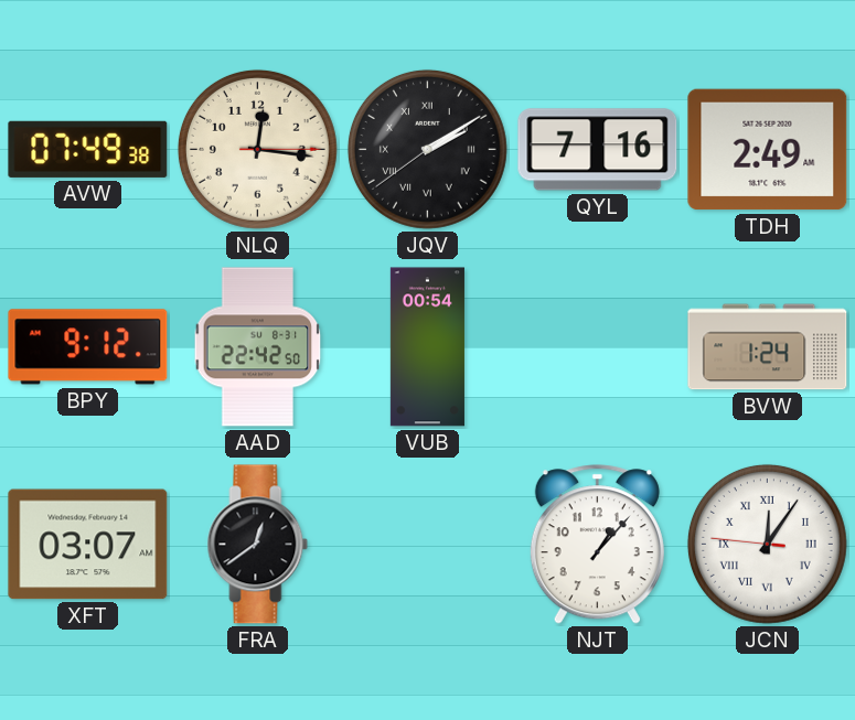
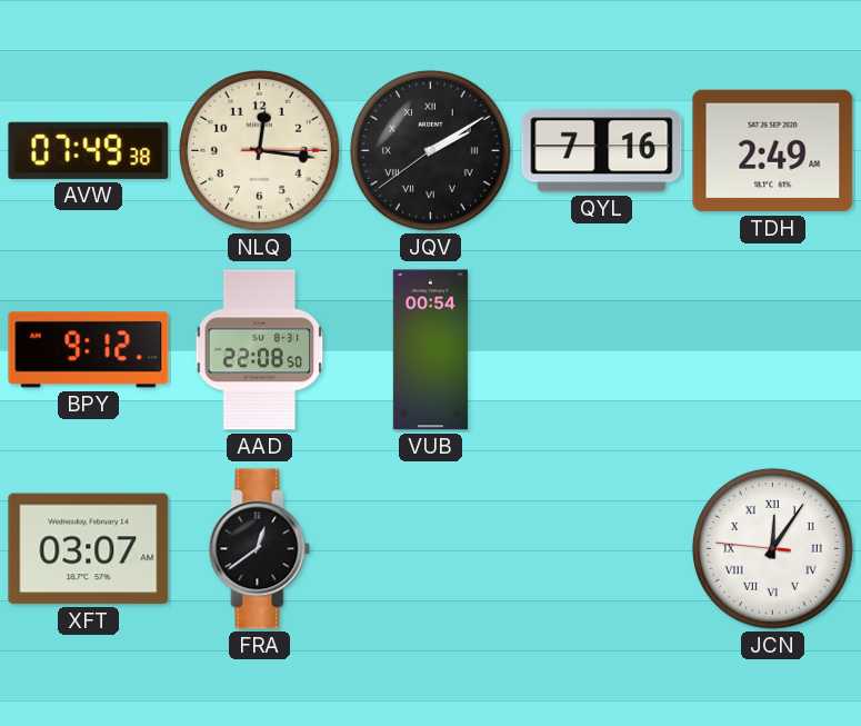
AAD: 22:42 -> 22:08 (260, 350)
BVW: 1:24 -> none (768, 347)
NJT: 1:07 -> none (597, 545)
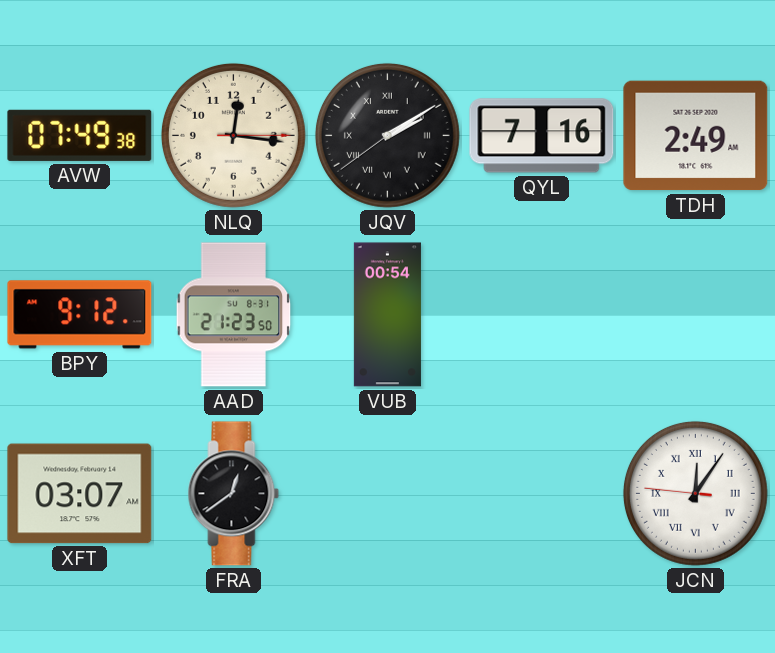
AAD: 22:08 -> 21:23 (234, 315)
